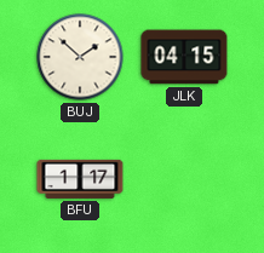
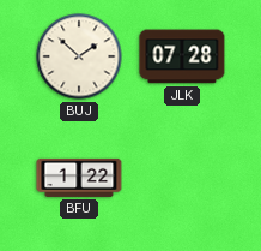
JLK: 04:15 -> 07:28 (182, 56)
BFU: 1:17 -> 1:22 (79, 178)
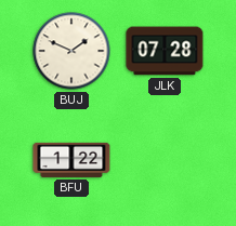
BUJ: 1:52 -> 1:49 (71, 51)
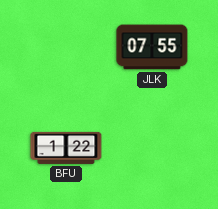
BUJ: 1:49 -> none (71, 51)
JLK: 07:28 -> 07:55 (152, 47)
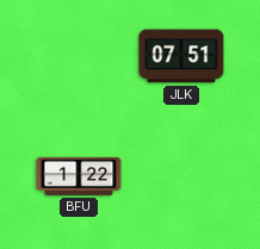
JLK: 07:55 -> 07:51 (181, 56)
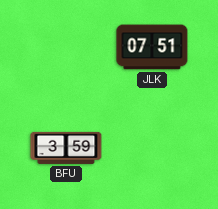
BFU: 1:22 -> 3:59 (66, 148)
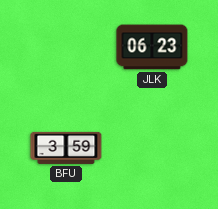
JLK: 07:51 -> 06:23 (152, 47)
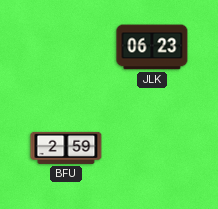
BFU: 3:59 -> 2:59 (66, 148)
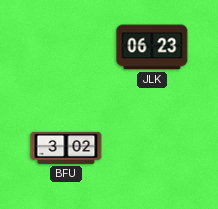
BFU: 2:59 -> 3:02 (66, 148)
